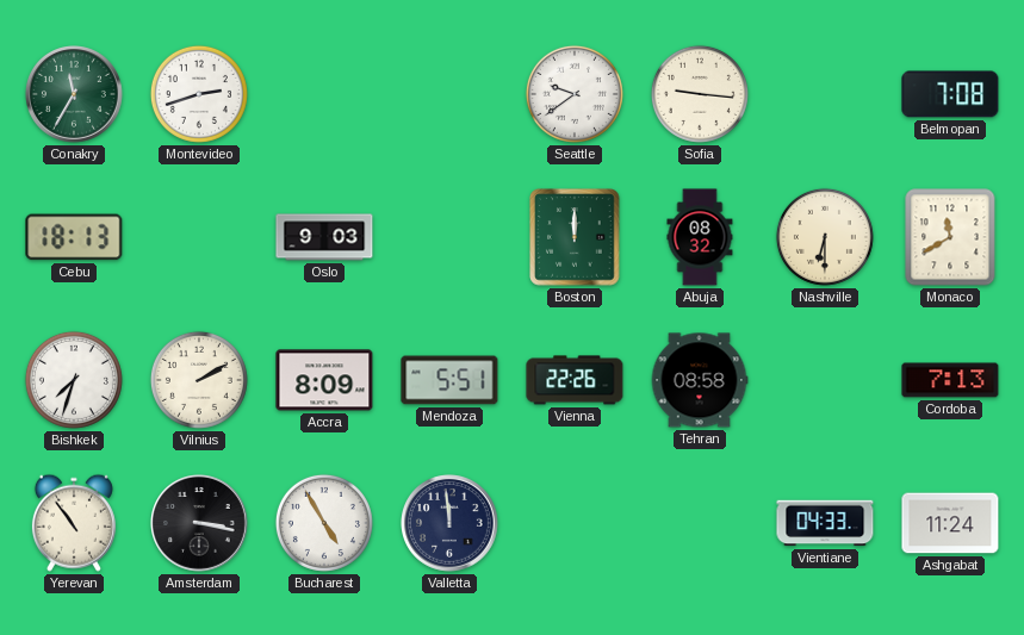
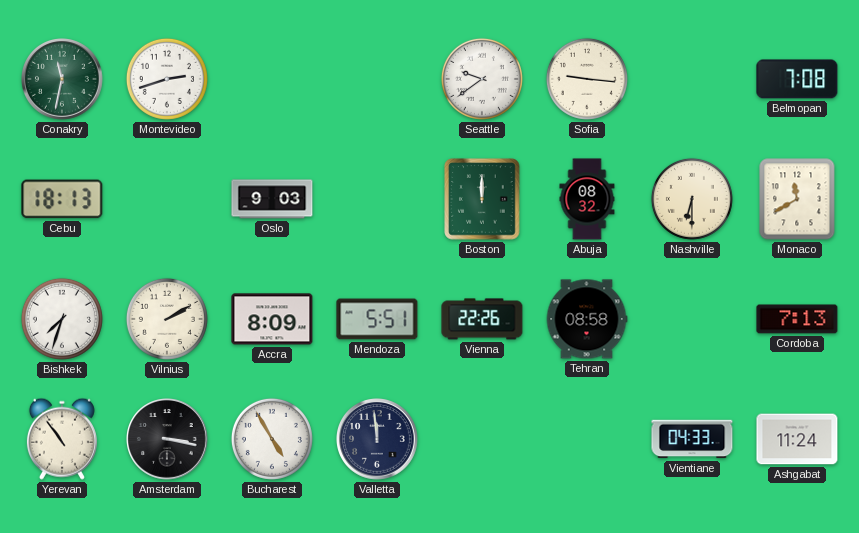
Conakry: 11:35 -> 11:32 (63, 80)
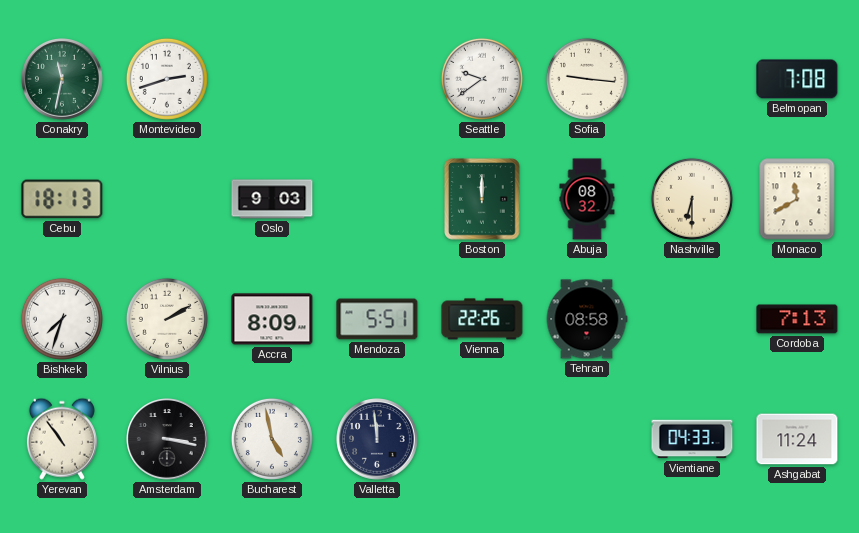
Bucharest: 4:55 -> 4:58 (272, 439)
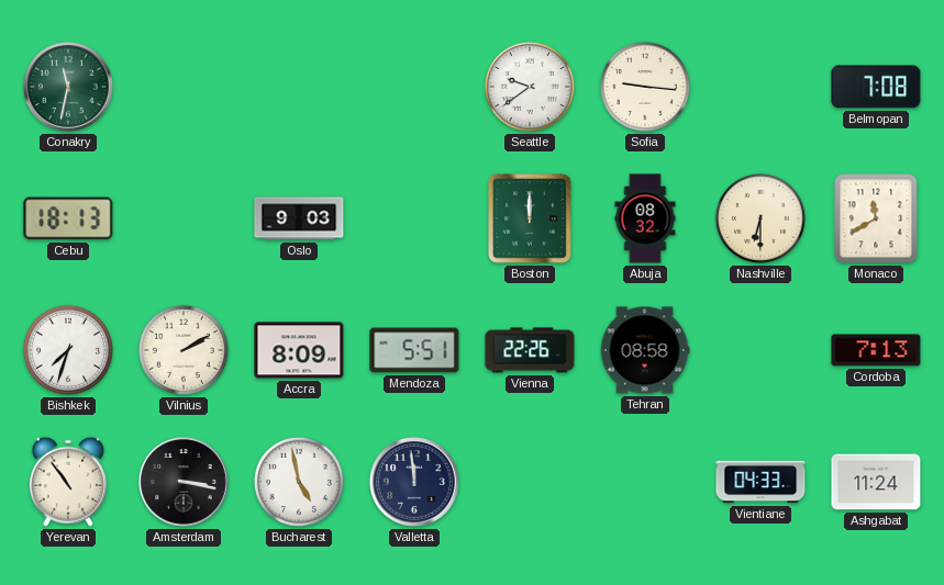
Montevideo: 2:42 -> none (167, 79)
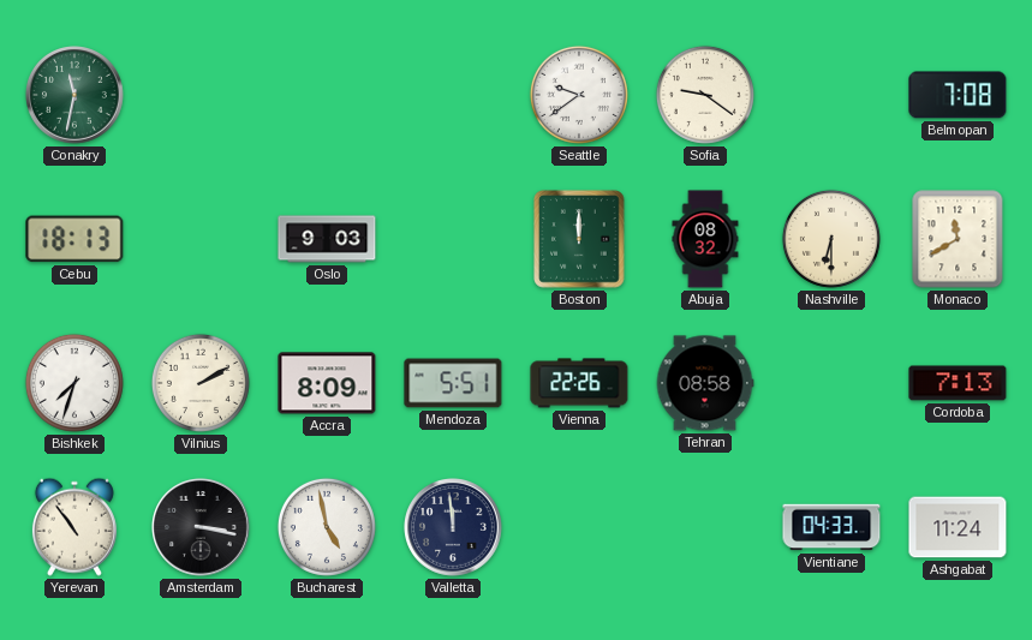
Sofia: 9:16 -> 9:21 (705, 95)
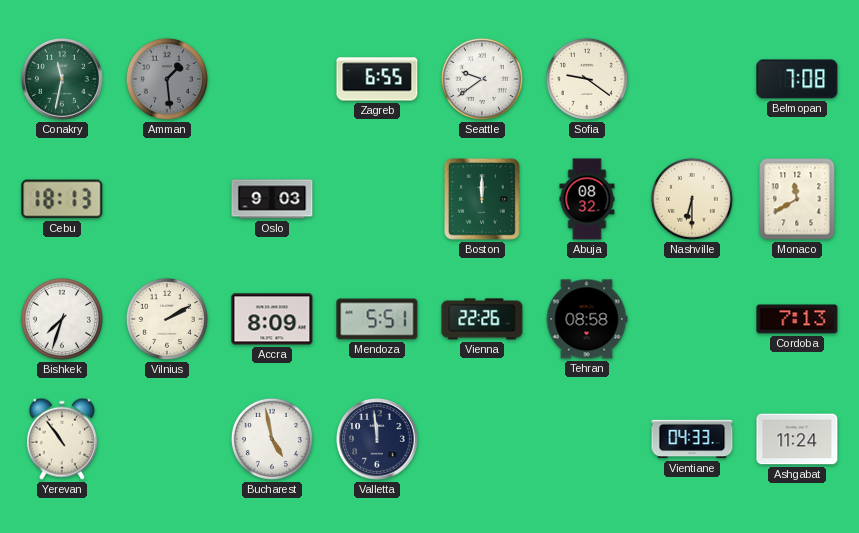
Amman: none -> 1:29 (167, 79)
Zagreb: none -> 6:55 (377, 79)
Amsterdam: 3:17 -> none (202, 528)
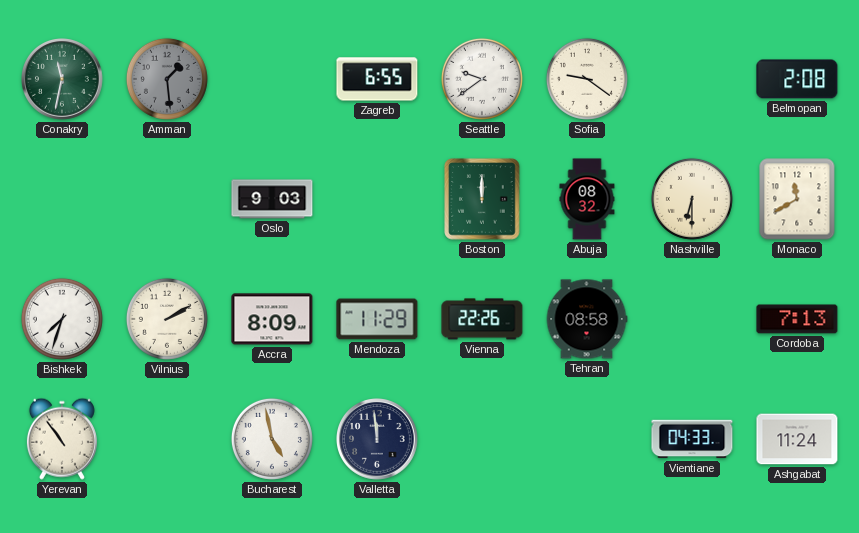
Belmopan: 7:08 -> 2:08 (797, 79)
Cebu: 18:13 -> none (62, 199)
Mendoza: 5:51 -> 11:29 (377, 319)
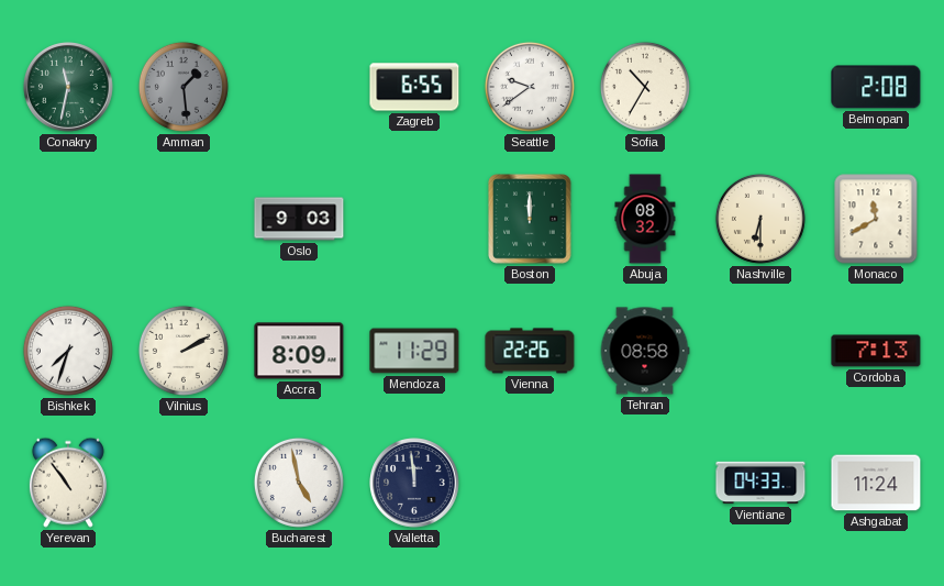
Sofia: 9:21 -> 10:35 (645, 87)
